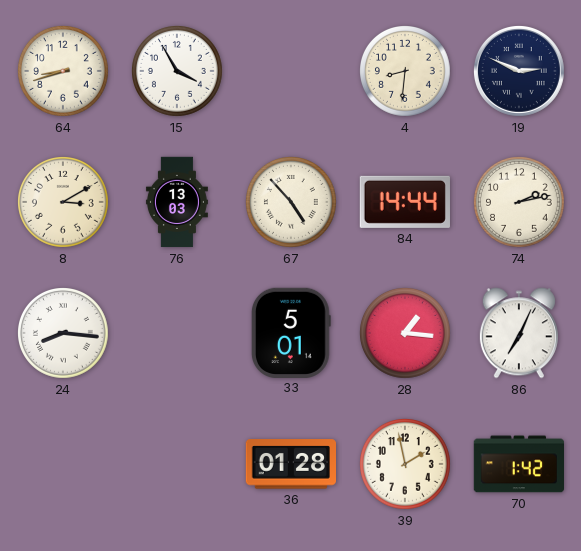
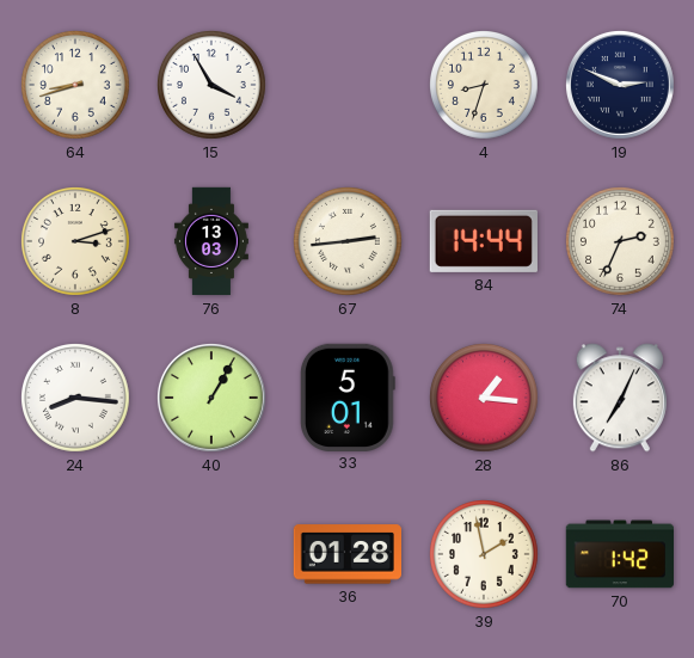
4: 8:31 -> 8:33 (485, 86)
8: 3:10 -> 3:12 (76, 242)
67: 4:53 -> 2:44 (349, 242)
74: 2:13 -> 2:34 (621, 242)
40: none -> 1:05 (211, 398)
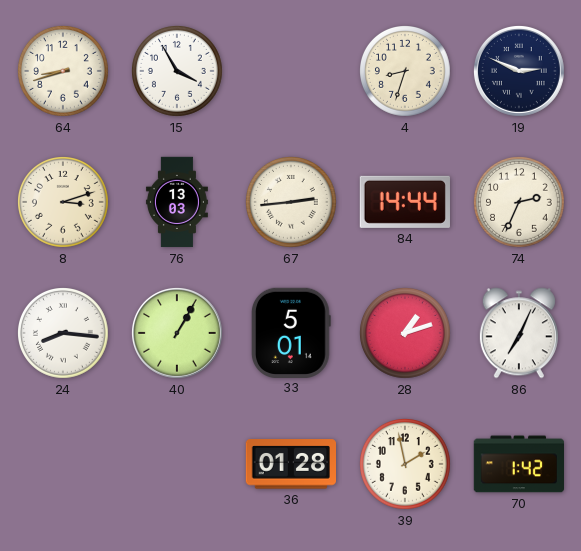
28: 1:16 -> 1:12 (406, 334)
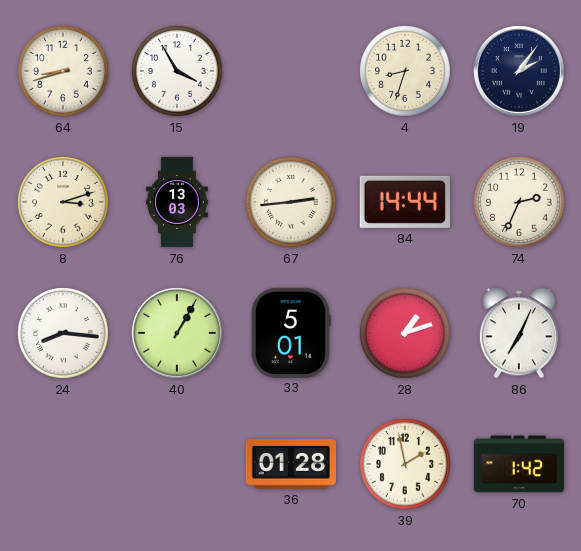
19: 2:49 -> 2:06 (519, 71)
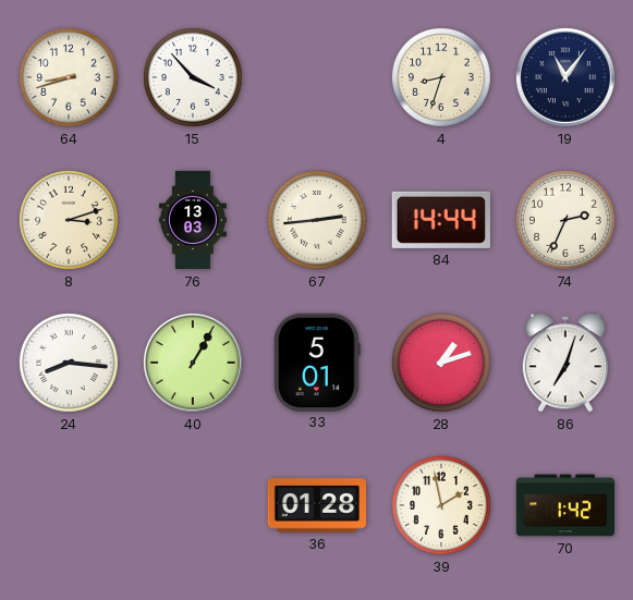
15: 3:55 -> 3:53 (194, 78)
19: 2:06 -> 11:06 (565, 77)
86: 7:04 -> 7:03 (565, 363)
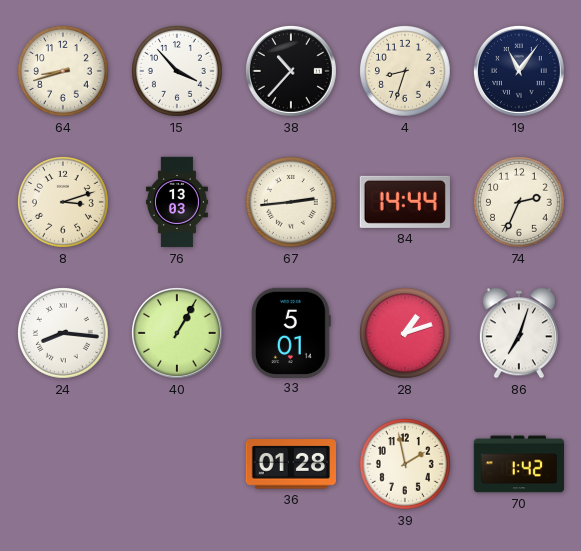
38: none -> 10:37 (291, 71)
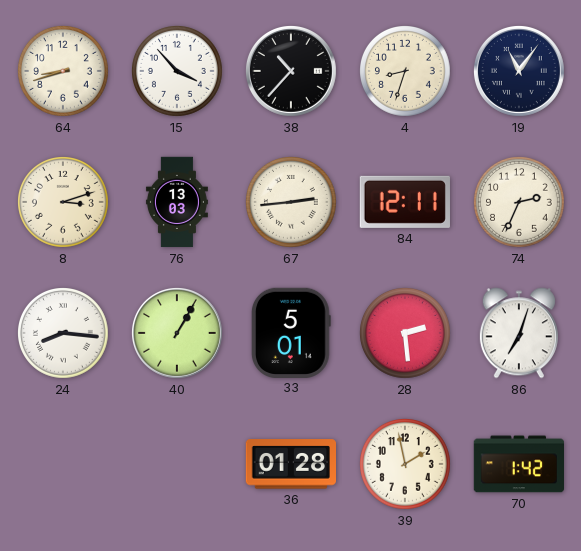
84: 14:44 -> 12:11 (405, 202)
28: 1:12 -> 2:29 (406, 334)
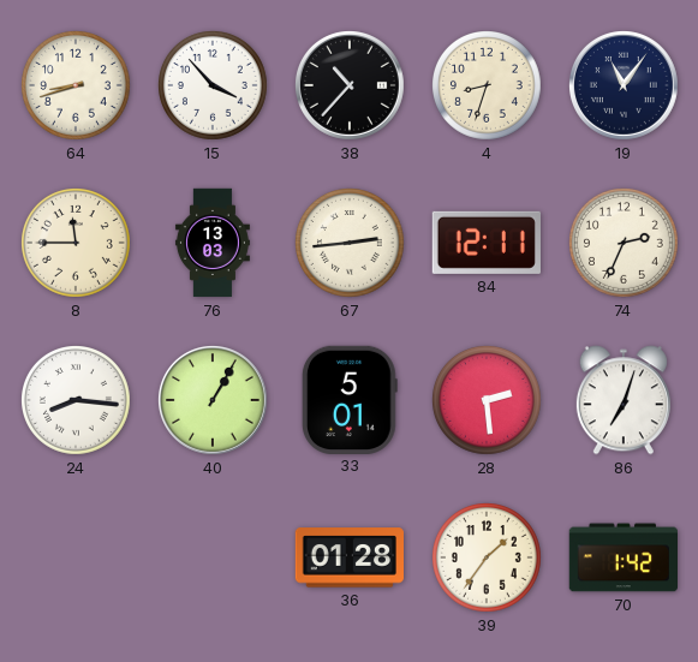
8: 3:12 -> 11:45 (77, 244)
39: 1:58 -> 1:36 (488, 559)
